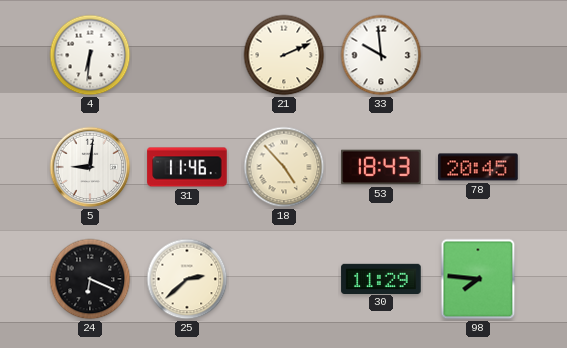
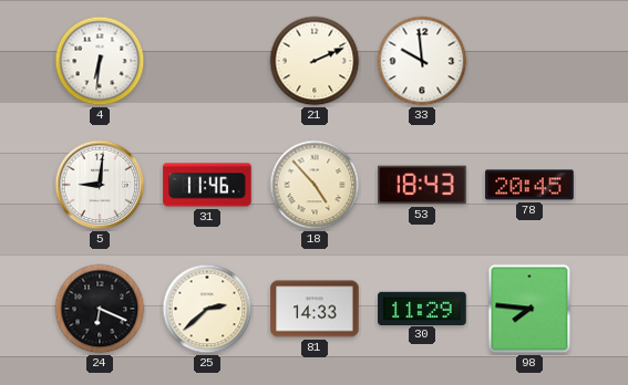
81: none -> 14:33 (315, 309)
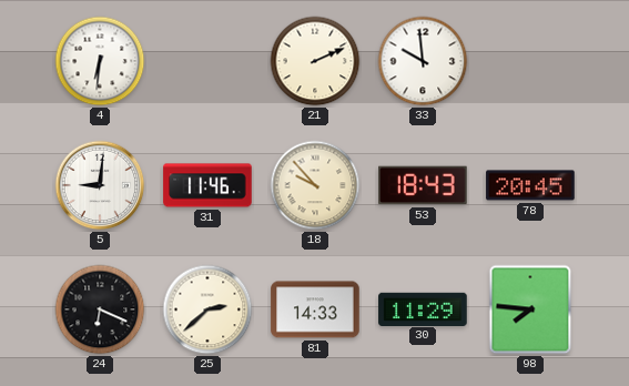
18: 4:53 -> 9:53 (315, 185)
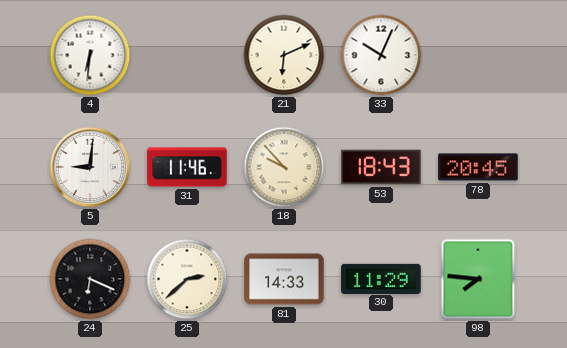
21: 2:11 -> 6:11 (284, 55)
33: 9:59 -> 10:04 (381, 55)
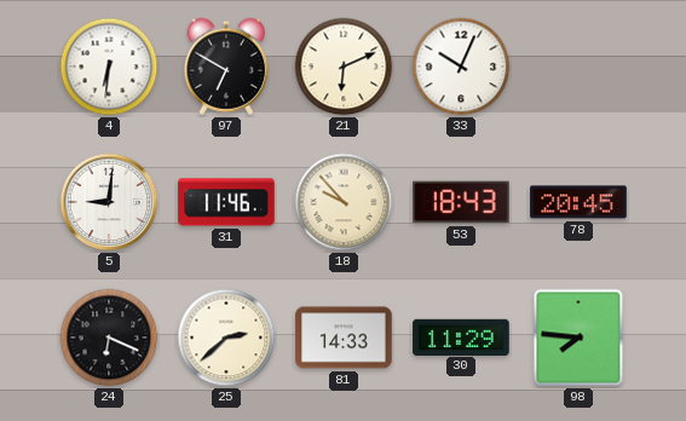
97: none -> 6:50 (225, 67)
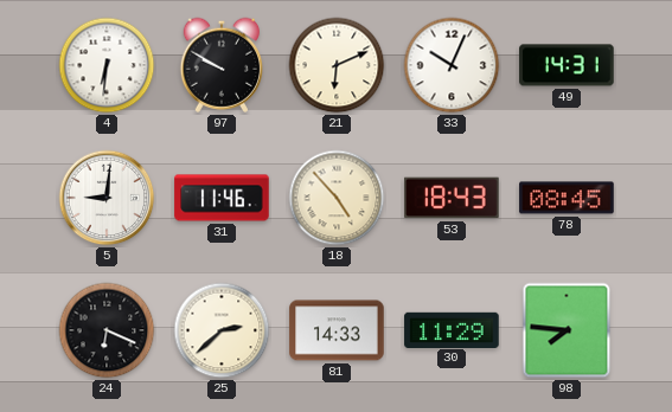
97: 6:50 -> 9:50 (220, 65)
49: none -> 14:31 (567, 65)
18: 9:53 -> 4:53 (337, 198)
78: 20:45 -> 08:45 (567, 198)
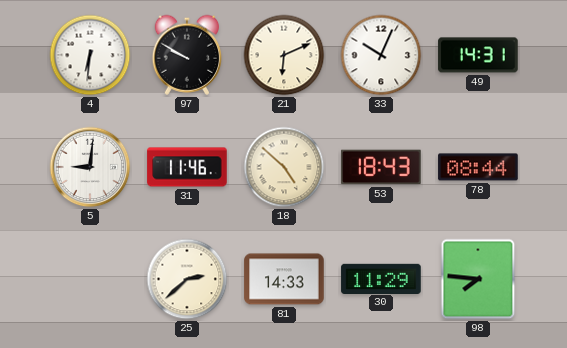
18: 4:53 -> 4:52 (284, 167)
78: 08:45 -> 08:44 (478, 167)
24: 6:19 -> none (107, 330)
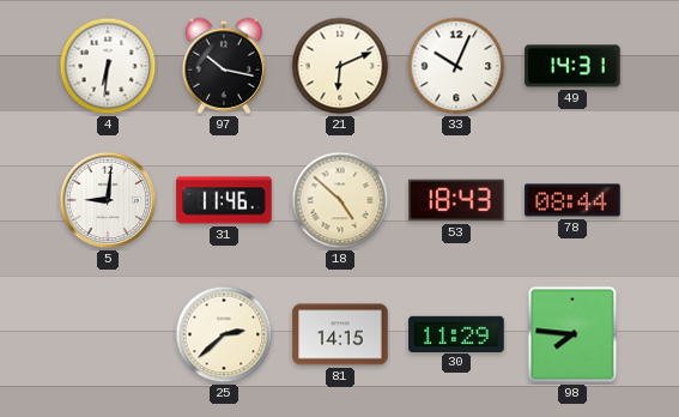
97: 9:50 -> 10:17 (223, 66)
81: 14:33 -> 14:15 (340, 334)
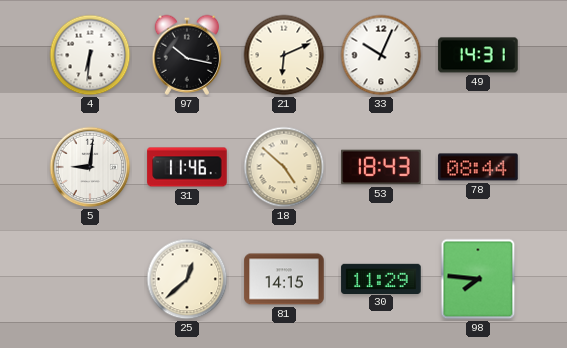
25: 2:38 -> 12:38 (187, 279)
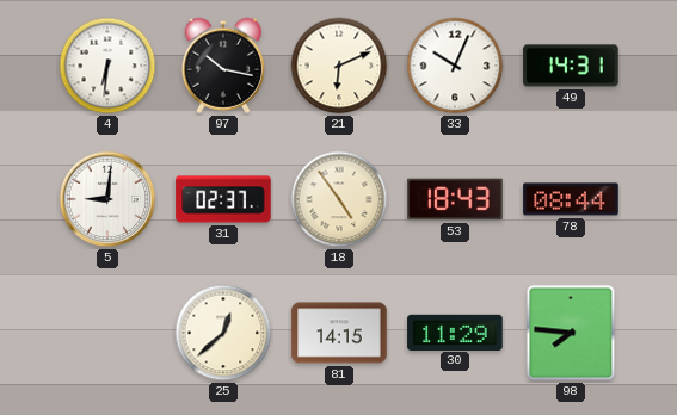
31: 11:46 -> 02:37 (223, 199)
18: 4:52 -> 4:54 (339, 199)
